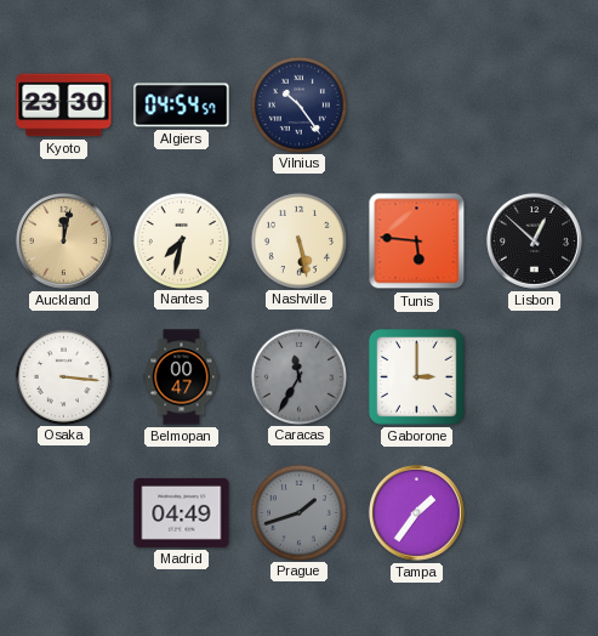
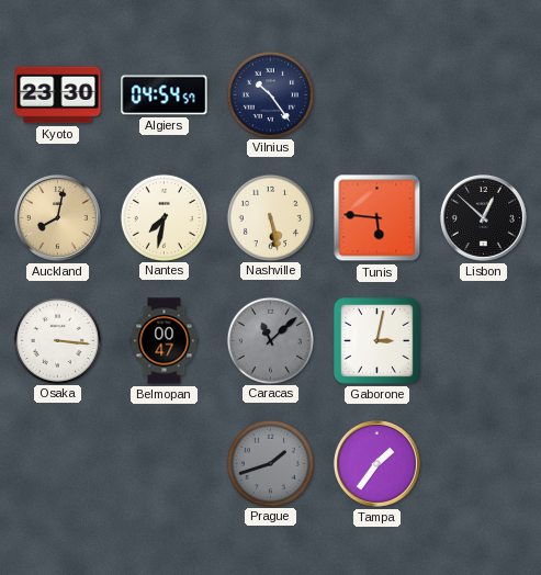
Auckland: 12:02 -> 8:02 (57, 217)
Caracas: 11:35 -> 11:08 (270, 340)
Gaborone: 3:00 -> 3:02 (377, 341)
Madrid: 04:49 -> none (182, 512)
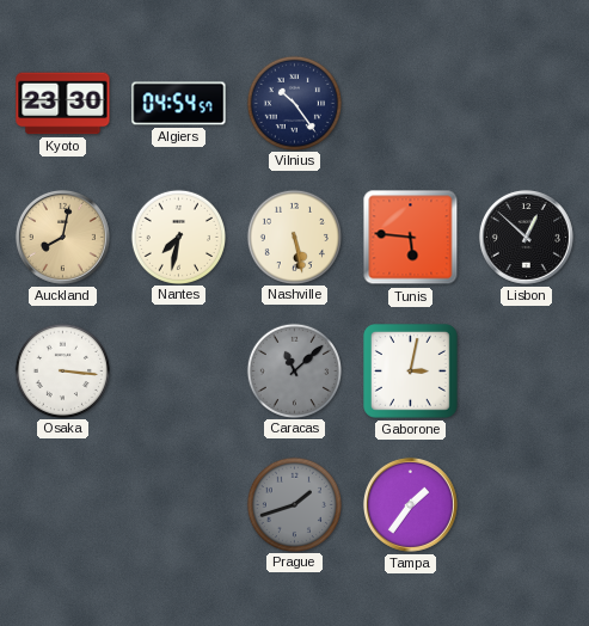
Belmopan: 00:47 -> none (165, 341)
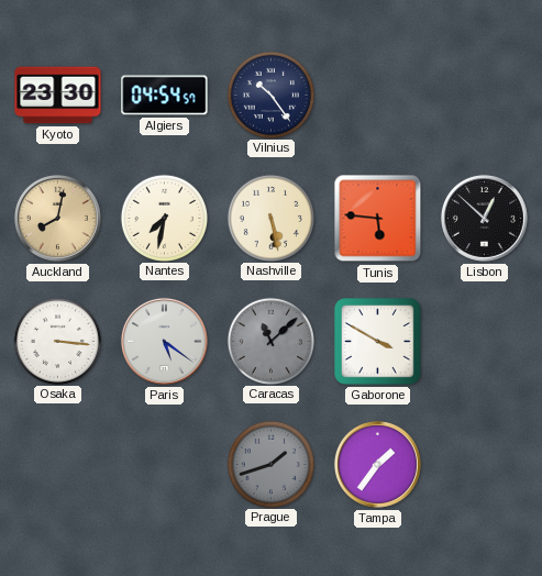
Paris: none -> 5:21 (164, 341)
Gaborone: 3:02 -> 3:50 (378, 342)
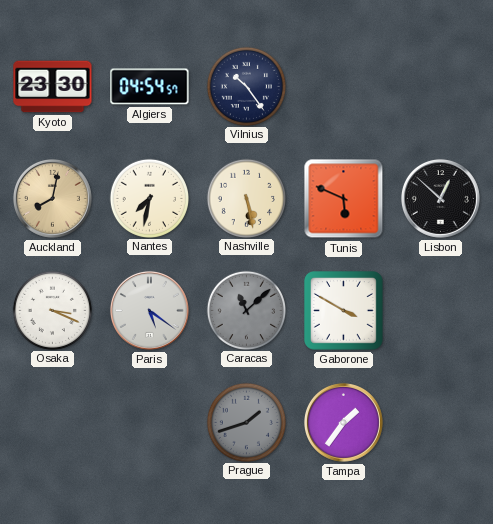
Tunis: 5:46 -> 5:49 (344, 199)
Osaka: 3:16 -> 3:19 (52, 310)
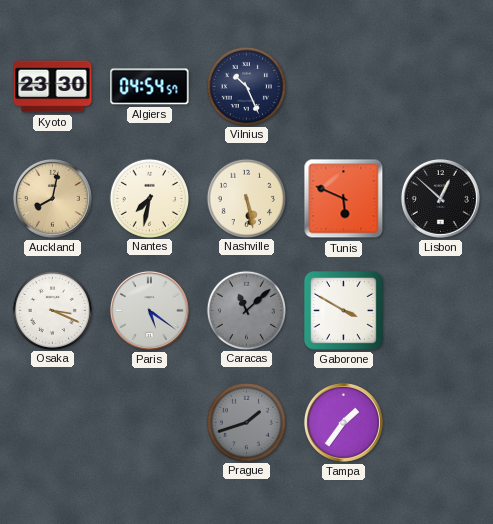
Vilnius: 10:24 -> 10:26 (246, 86)
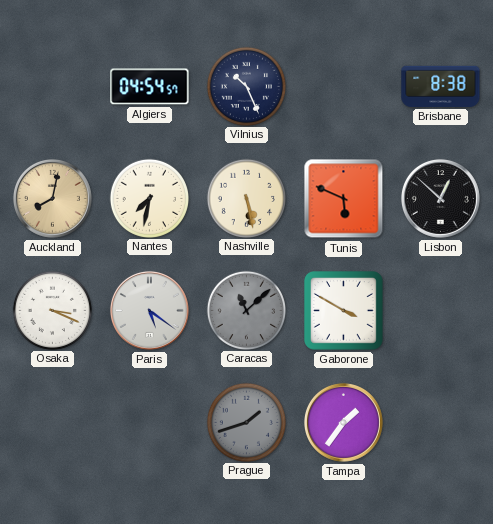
Kyoto: 23:30 -> none (53, 87)
Brisbane: none -> 8:38 (441, 86)
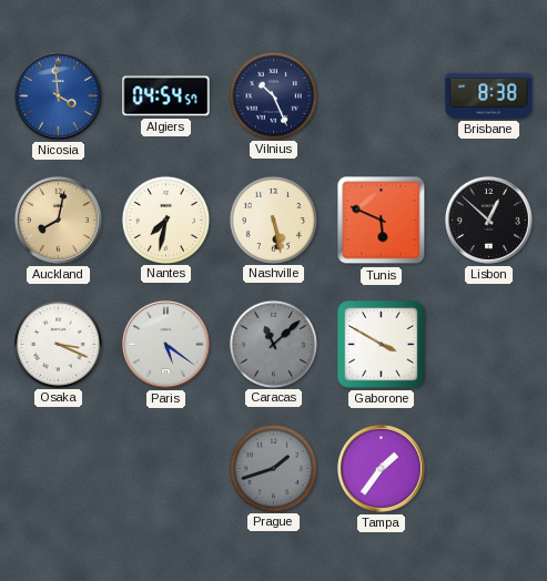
Nicosia: none -> 3:59 (58, 95)
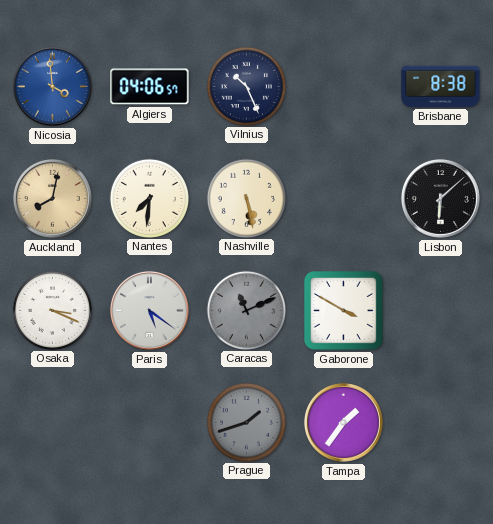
Algiers: 04:54 -> 04:06 (150, 87)
Nantes: 7:32 -> 7:31 (149, 198)
Tunis: 5:49 -> none (382, 221)
Lisbon: 12:52 -> 6:08 (440, 198)
Caracas: 11:08 -> 11:11 (246, 310)
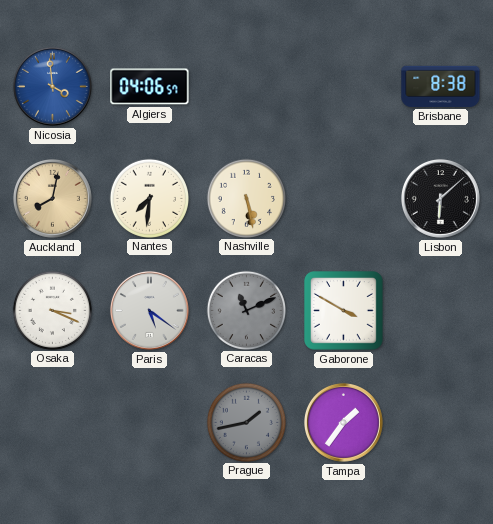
Vilnius: 10:26 -> none (246, 86)
Prague: 1:42 -> 1:43 (246, 422)
